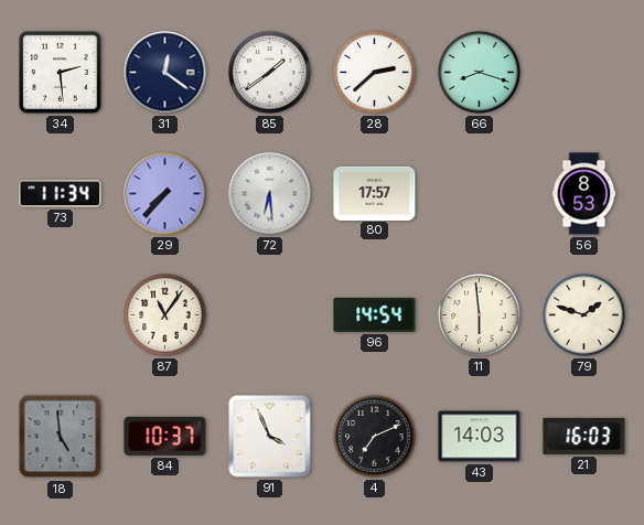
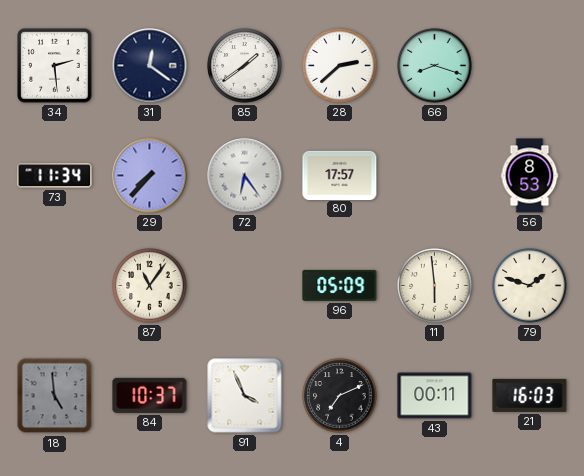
72: 6:29 -> 6:24 (245, 176)
96: 14:54 -> 05:09 (340, 285)
43: 14:03 -> 00:11 (435, 396)
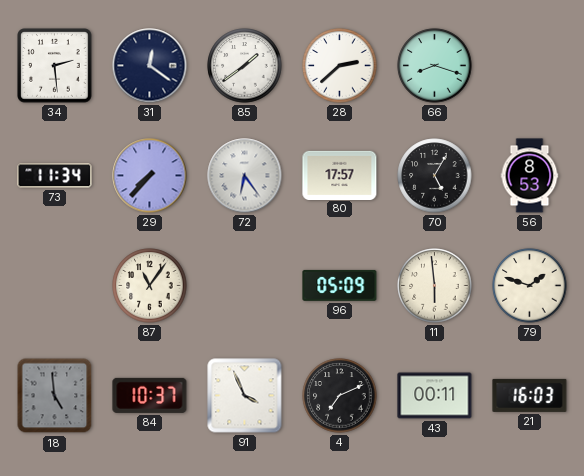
70: none -> 5:05 (435, 176)
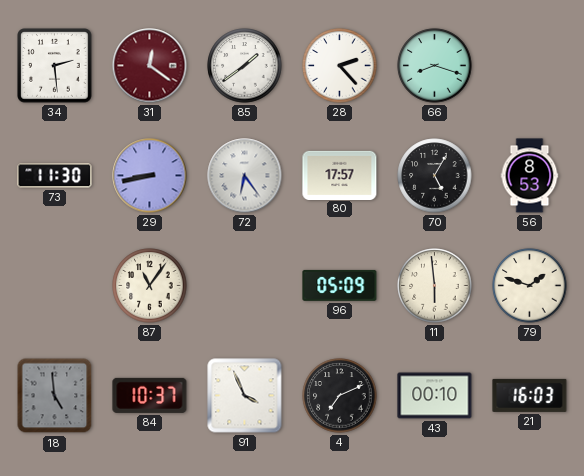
31 dial: navy -> burgundy (150, 66)
28: 2:38 -> 2:23 (340, 66)
73: 11:34 -> 11:30 (55, 176)
29: 7:37 -> 8:43 (150, 176)
43: 00:11 -> 00:10 (435, 396)
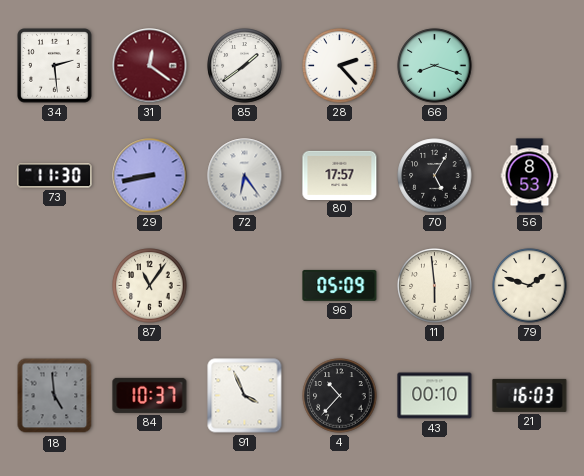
4: 7:11 -> 10:37 (340, 396)
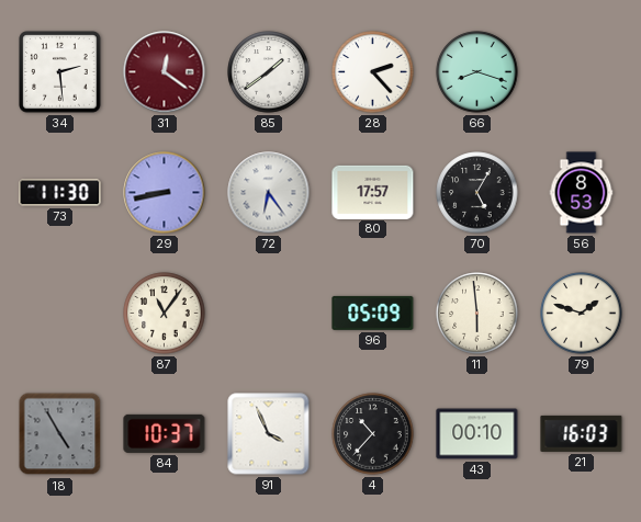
18: 4:59 -> 4:55 (60, 434)
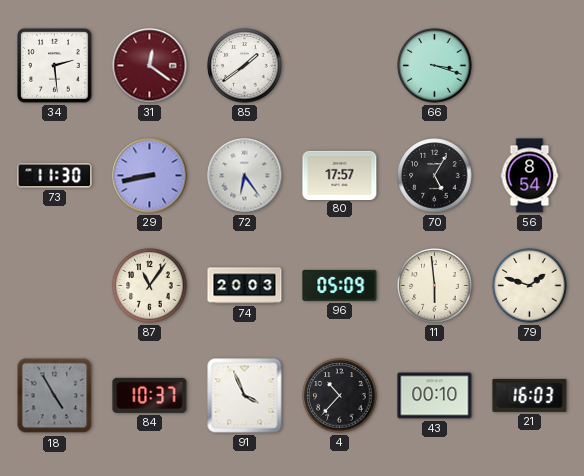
28: 2:23 -> none (373, 72)
66: 8:18 -> 3:18 (435, 66)
56: 8:53 -> 8:54 (530, 176)
74: none -> 20:03 (245, 286)
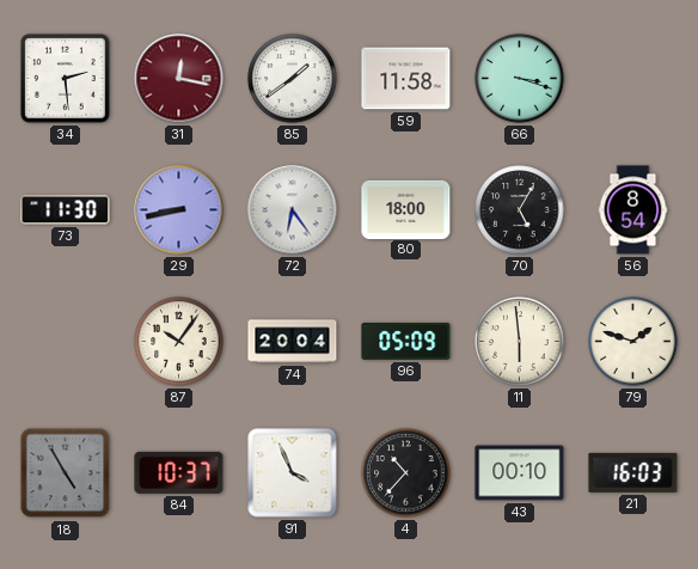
31: 12:21 -> 12:17 (179, 79)
59: none -> 11:58 (406, 79)
80: 17:57 -> 18:00 (406, 209)
87: 11:06 -> 10:06 (179, 342)
74: 20:03 -> 20:04 (293, 342)
